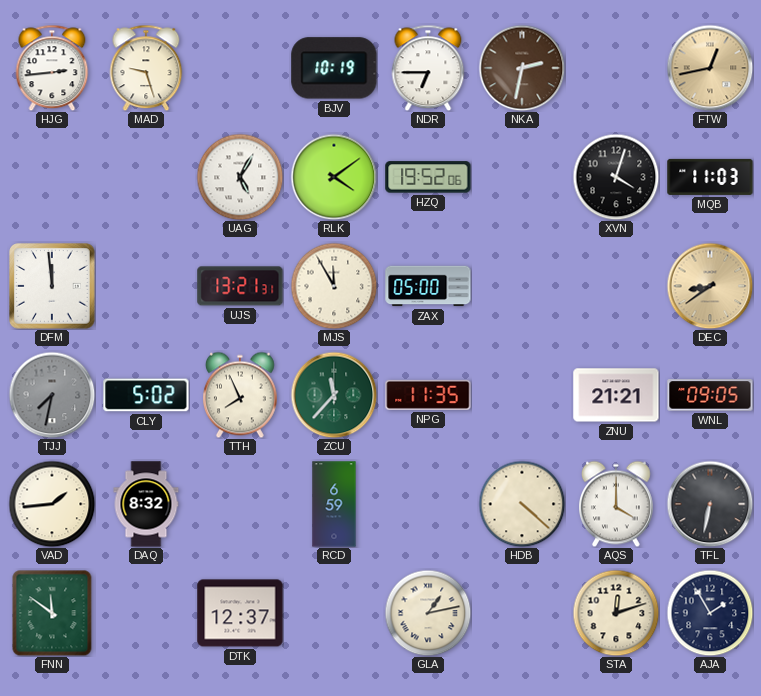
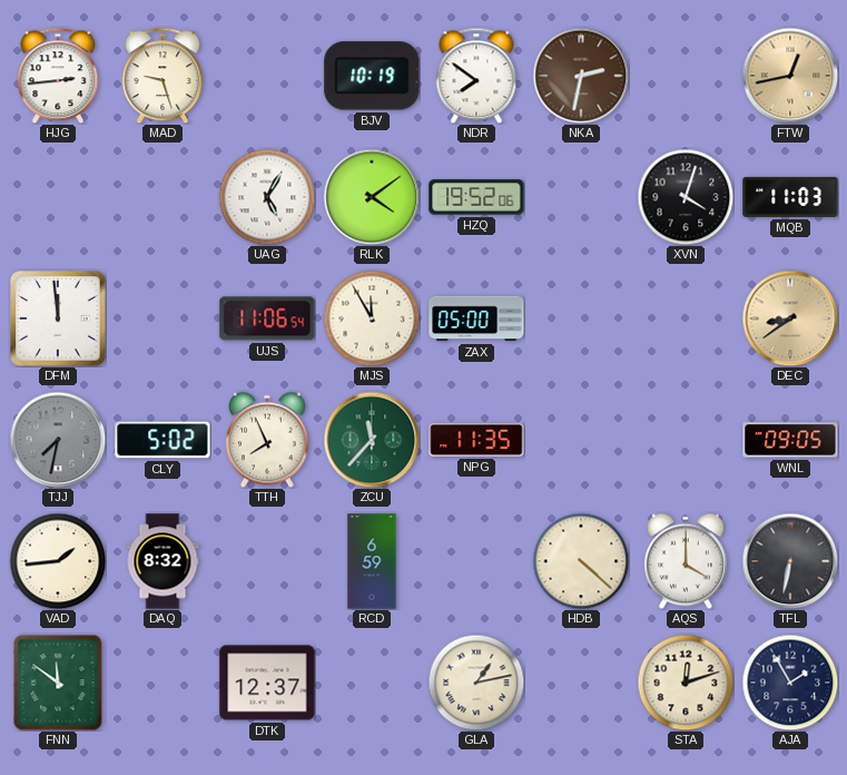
NDR: 6:45 -> 7:51 (476, 76)
UJS: 13:21 -> 11:06 (267, 318)
ZNU: 21:21 -> none (616, 395)
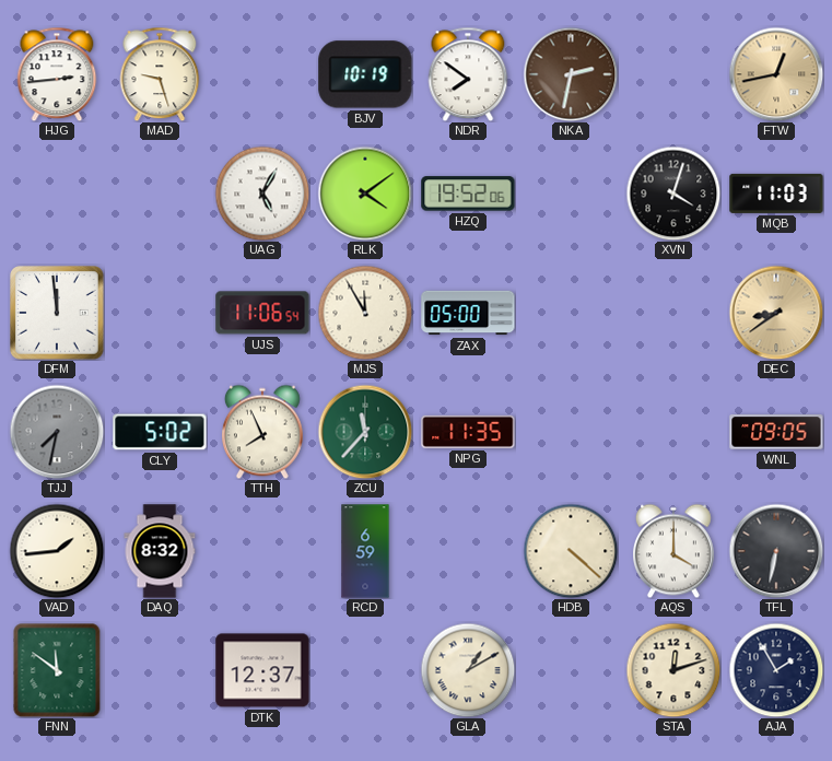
GLA: 1:13 -> 1:10 (468, 670)
